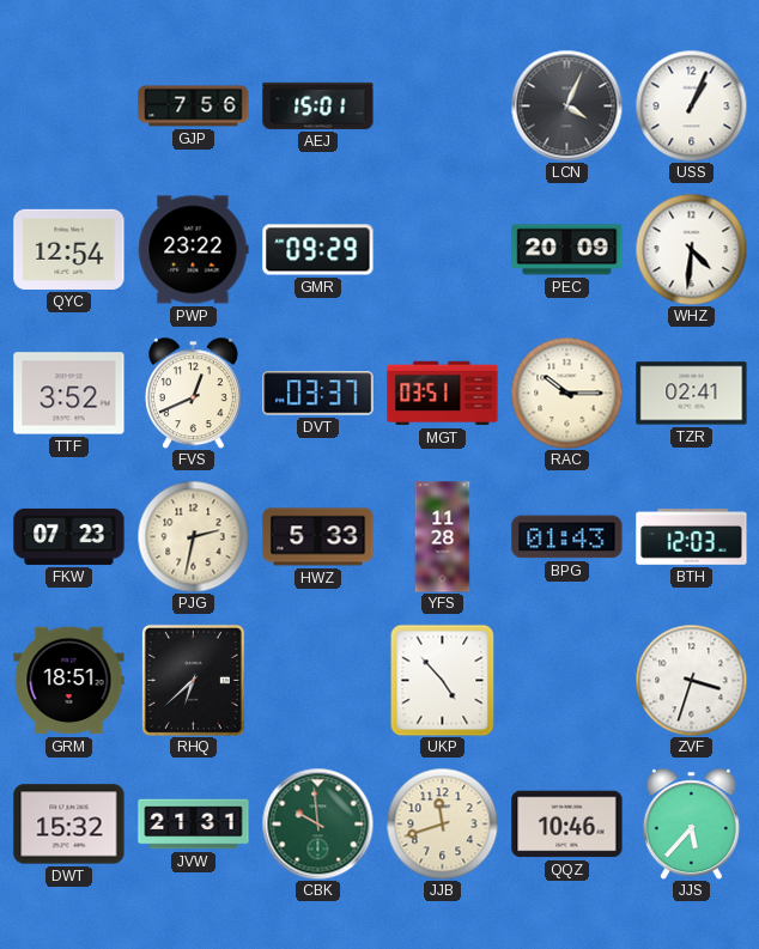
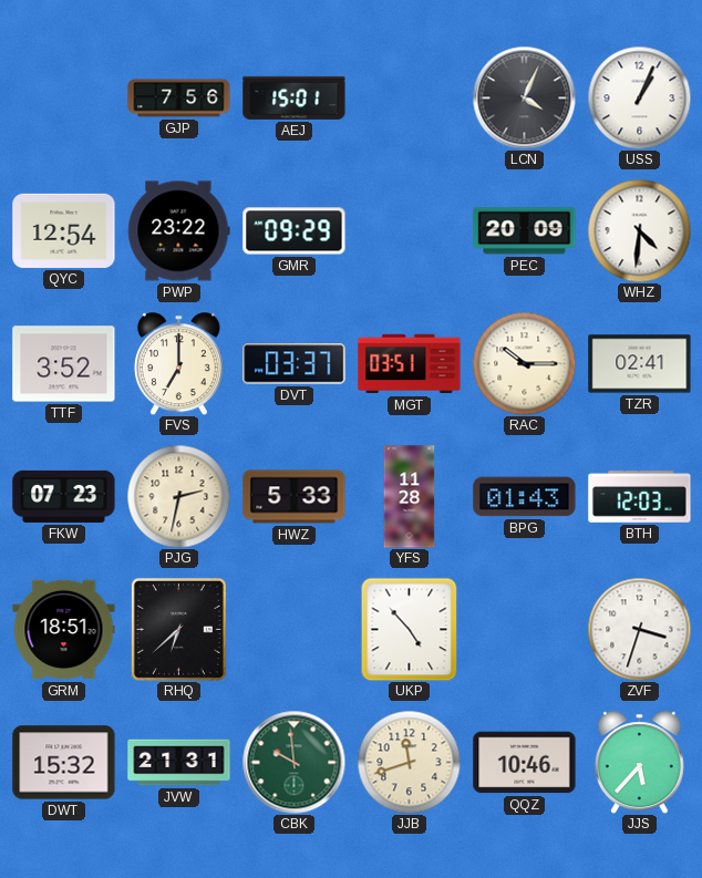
FVS: 12:41 -> 7:00 (178, 363)
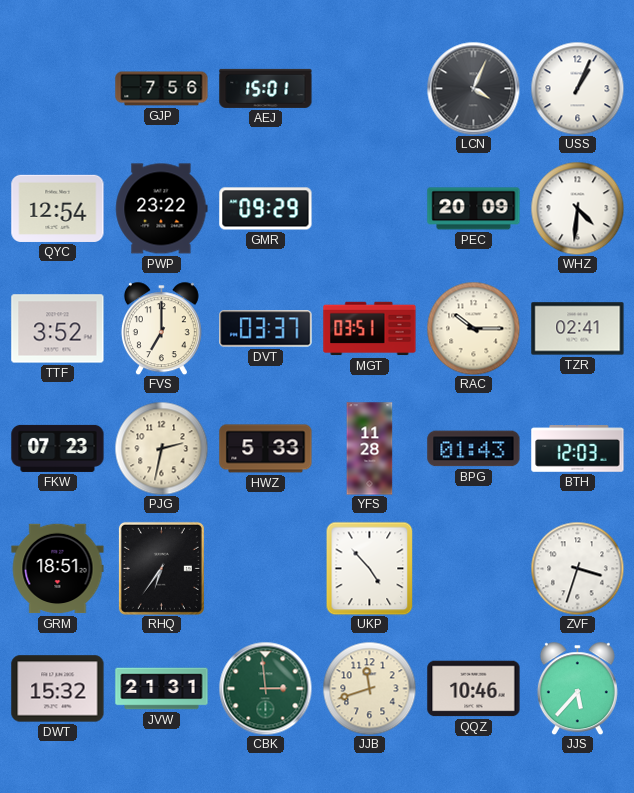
RHQ: 6:38 -> 6:36 (161, 568)
CBK: 9:59 -> 2:59 (265, 688)
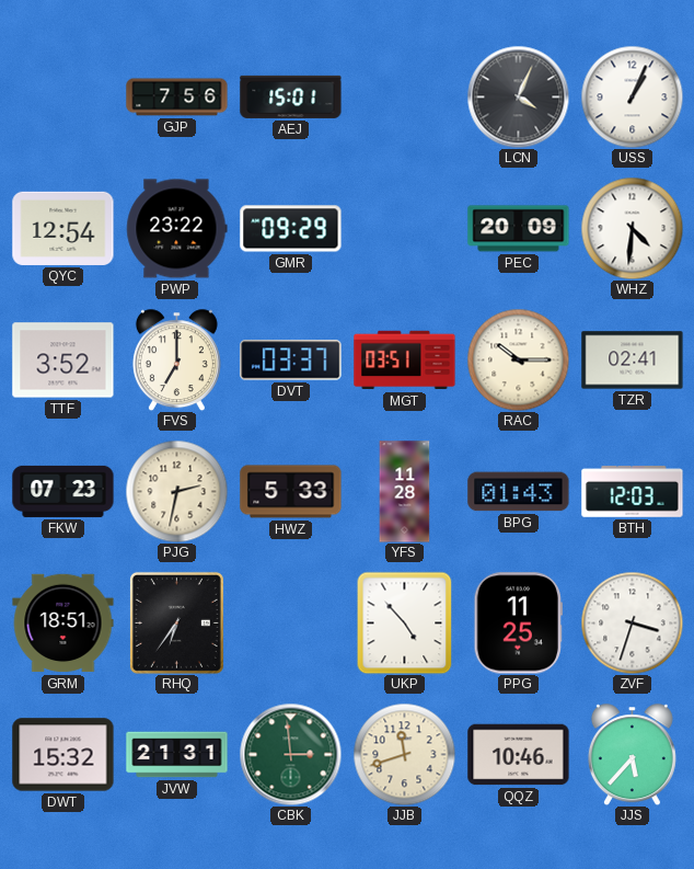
PPG: none -> 11:25 (518, 624)
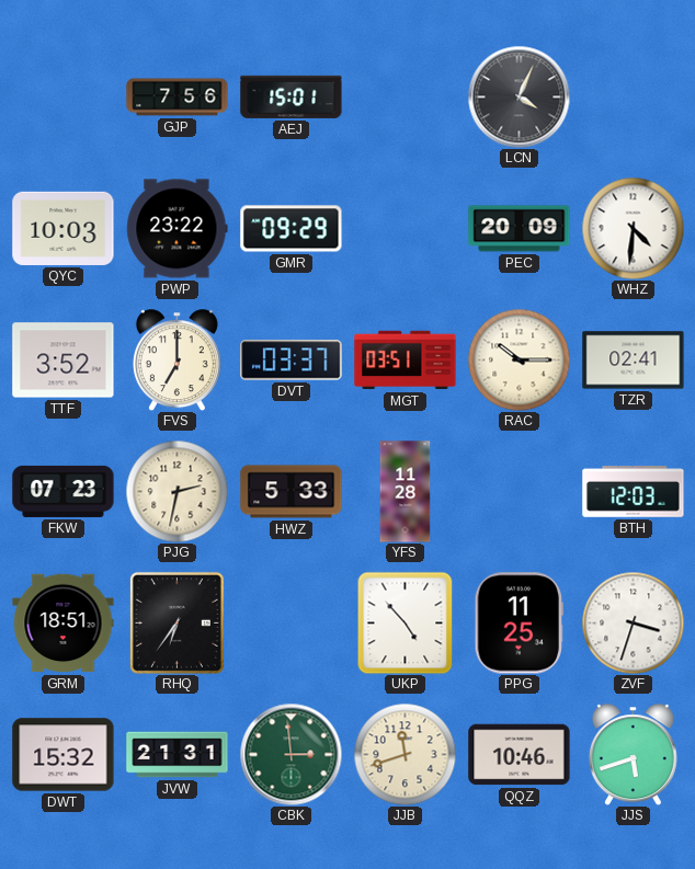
USS: 1:04 -> none (632, 96)
QYC: 12:54 -> 10:03 (64, 228)
BPG: 01:43 -> none (519, 492)
JJS: 5:37 -> 5:42 (633, 754)
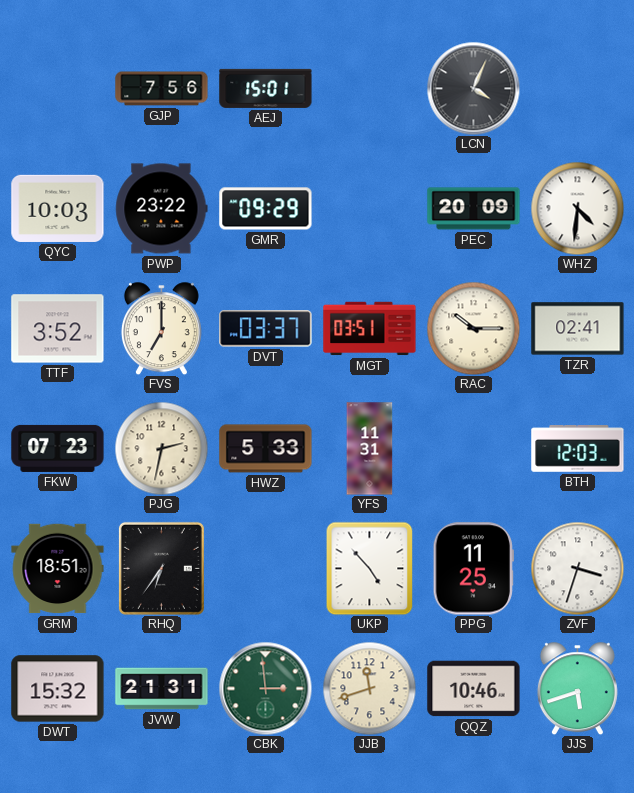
YFS: 11:28 -> 11:31 (370, 449)
